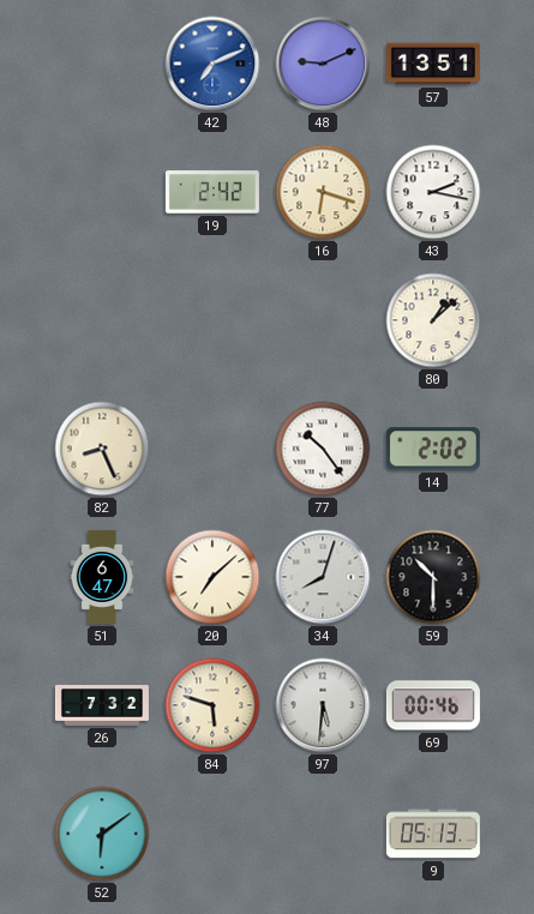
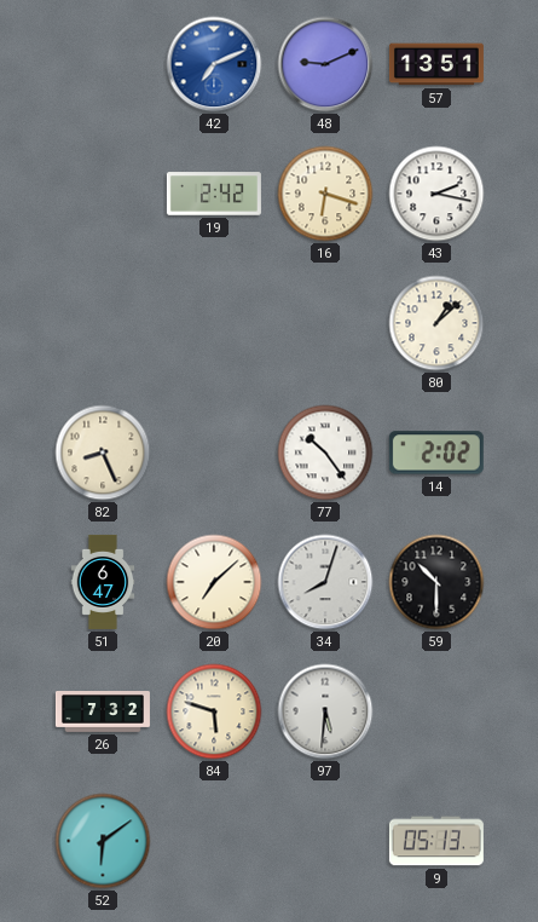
69: 00:46 -> none (433, 705)
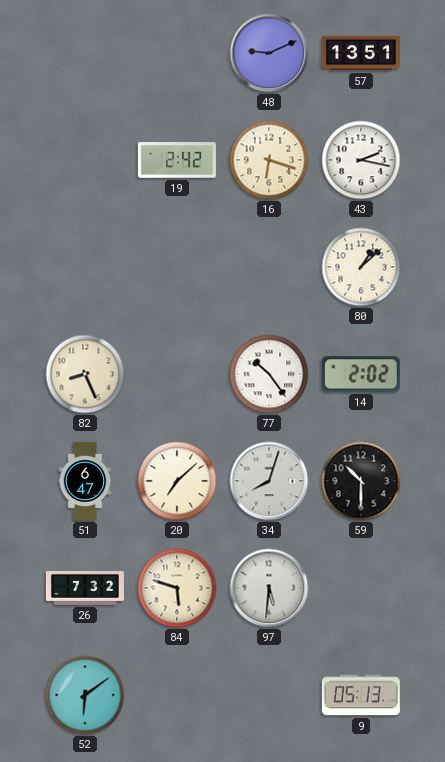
42: 7:11 -> none (214, 64)
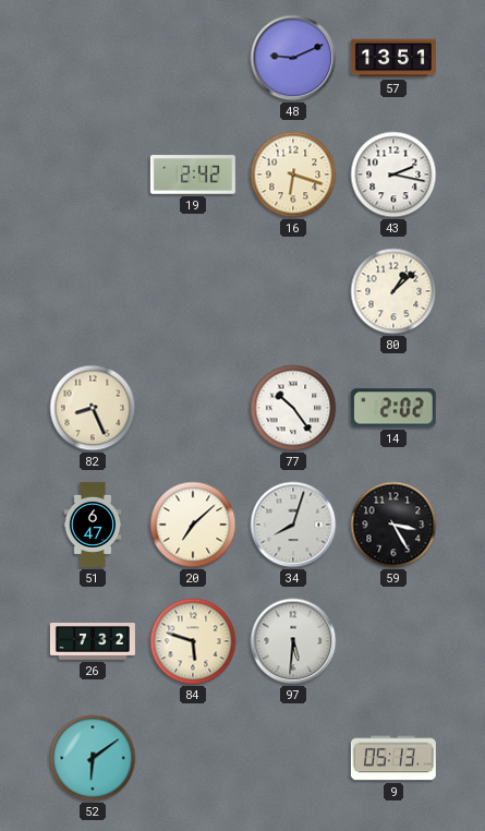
59: 10:30 -> 3:25 (393, 525)
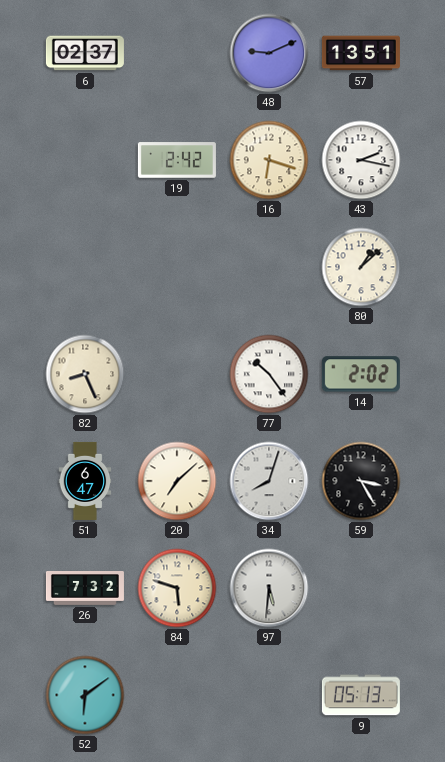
6: none -> 02:37 (85, 53)
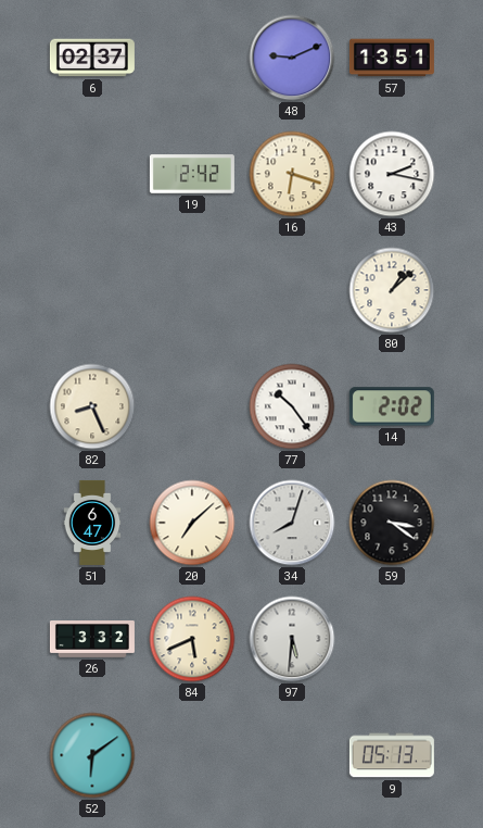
59: 3:25 -> 3:21 (392, 523)
26: 7:32 -> 3:32 (92, 640)
84: 5:48 -> 5:41 (192, 639)
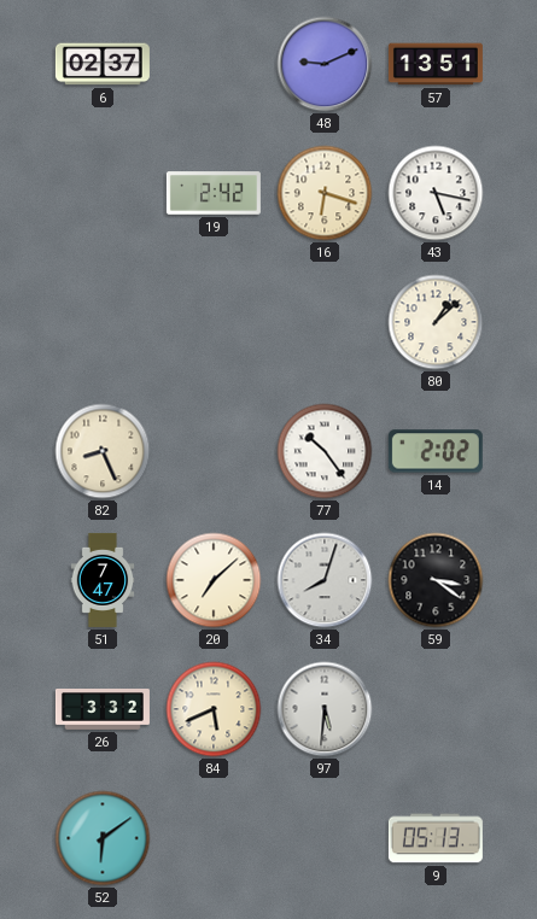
43: 2:17 -> 5:17 (436, 193)
51: 6:47 -> 7:47 (103, 580)
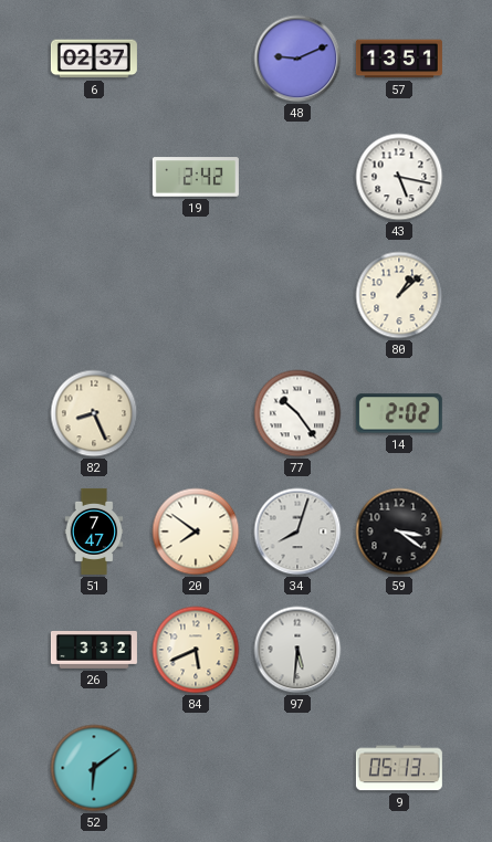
16: 6:18 -> none (325, 193)
20: 7:08 -> 7:51 (196, 531)
